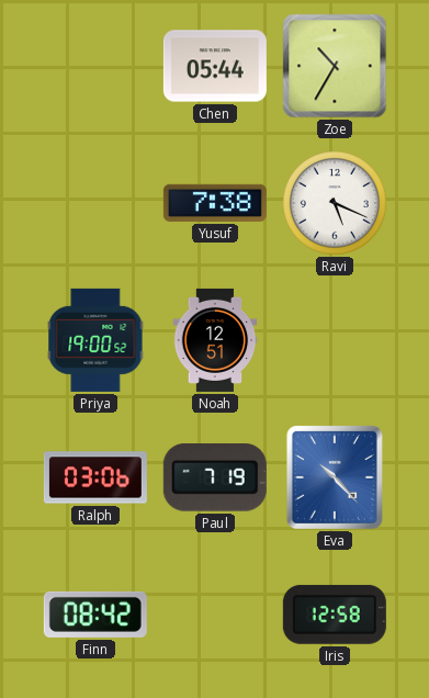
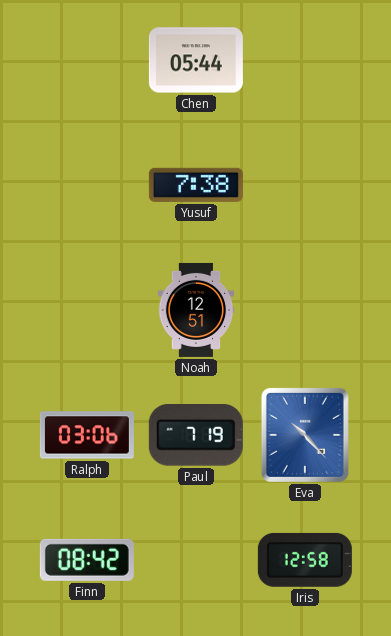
Zoe: 10:35 -> none (335, 66)
Ravi: 5:19 -> none (335, 203)
Priya: 19:00 -> none (95, 340)
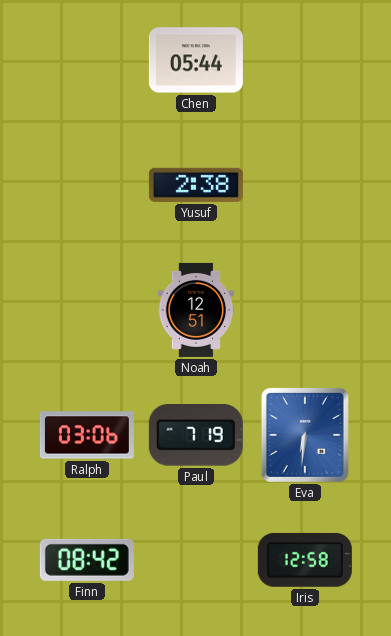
Yusuf: 7:38 -> 2:38 (196, 185)
Eva: 10:23 -> 6:31 (305, 435)
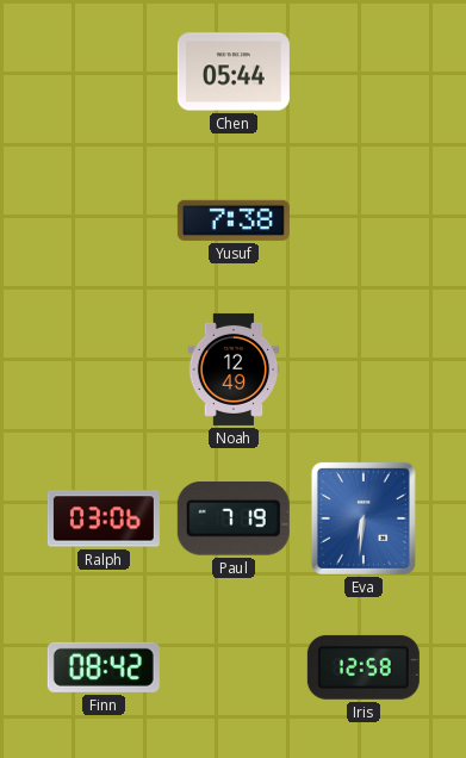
Yusuf: 2:38 -> 7:38 (234, 220)
Noah: 12:51 -> 12:49 (234, 369)
